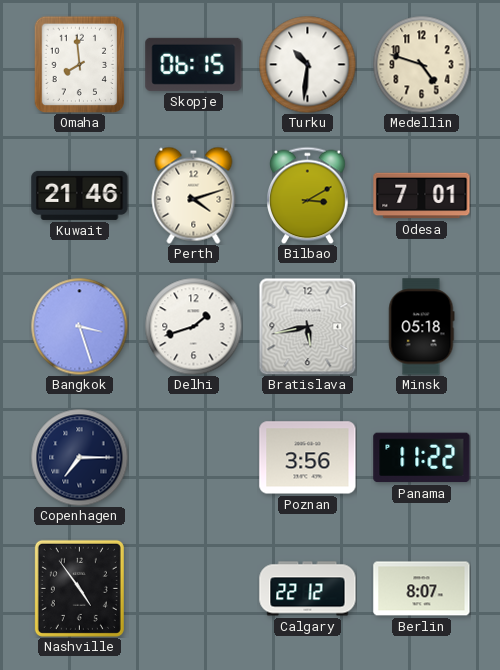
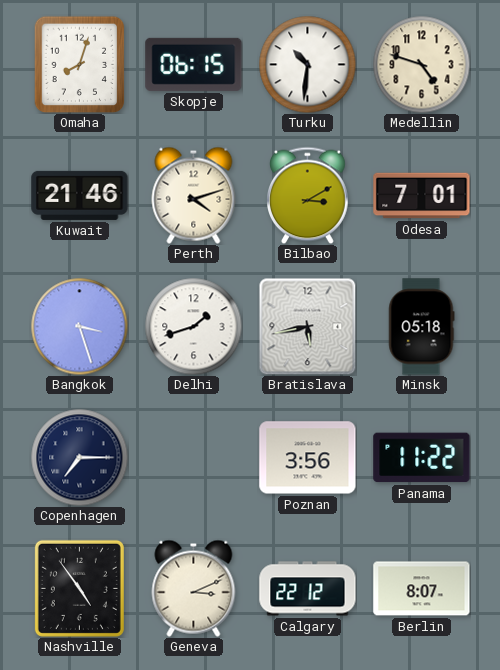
Omaha: 7:59 -> 8:03 (80, 64)
Geneva: none -> 3:11 (194, 588)
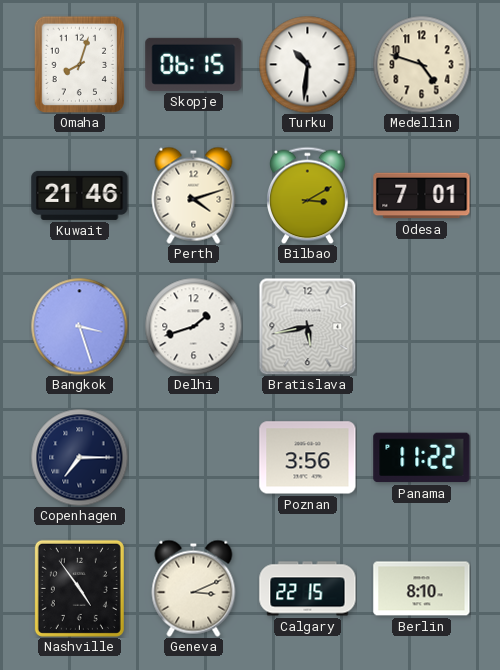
Minsk: 05:18 -> none (422, 327)
Calgary: 22:12 -> 22:15 (308, 589)
Berlin: 8:07 -> 8:10 (422, 589)
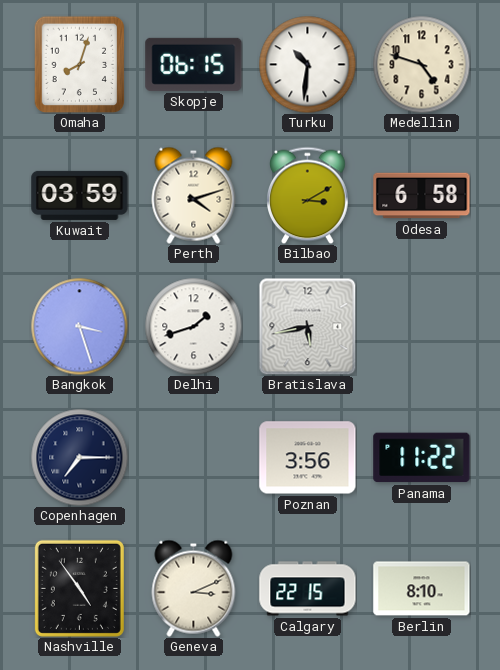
Kuwait: 21:46 -> 03:59 (80, 195)
Odesa: 7:01 -> 6:58 (422, 196)
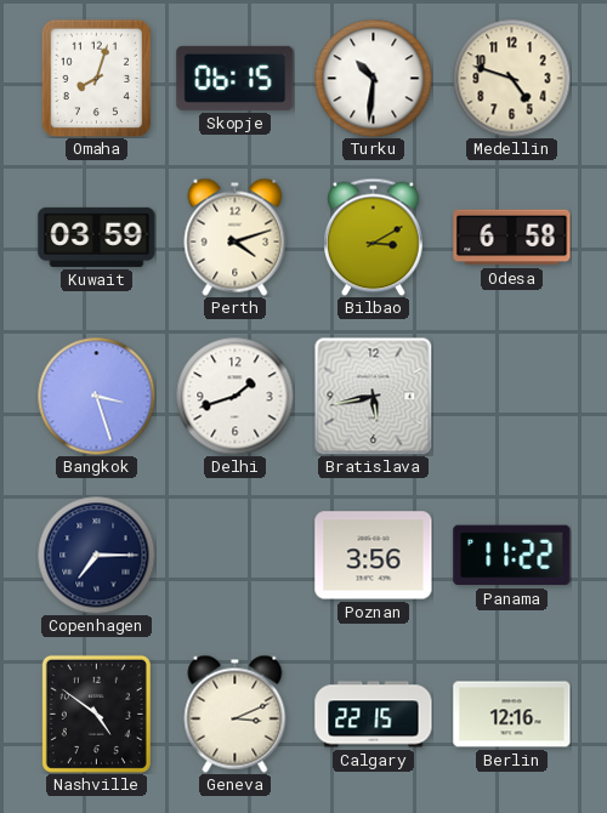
Nashville: 4:54 -> 4:51 (96, 713)
Berlin: 8:10 -> 12:16 (512, 715)
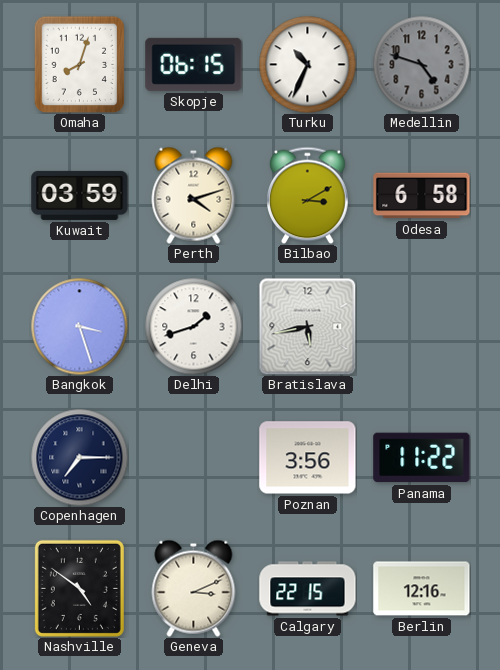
Turku: 10:31 -> 10:34 (307, 64)
Medellin dial: cream -> grey (421, 64)
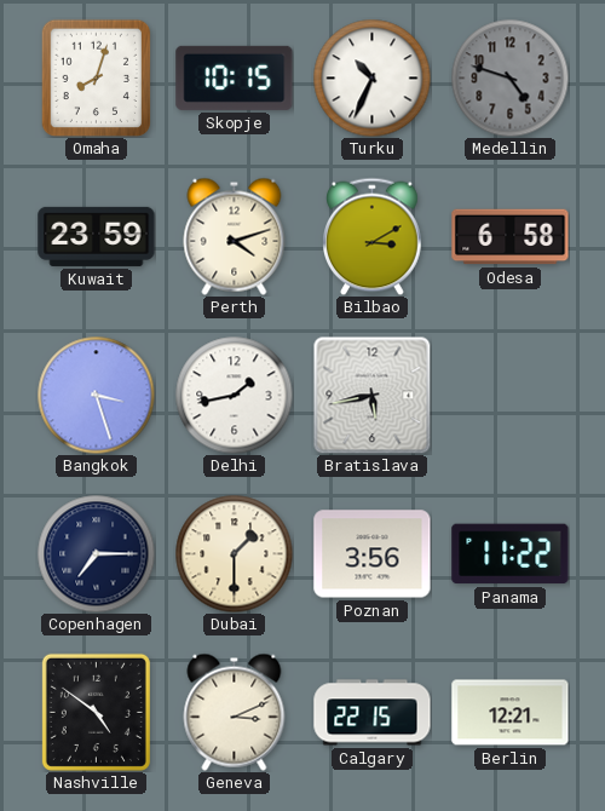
Skopje: 06:15 -> 10:15 (235, 77)
Kuwait: 03:59 -> 23:59 (97, 236)
Delhi: 1:42 -> 1:43 (234, 395)
Dubai: none -> 1:30 (234, 553)
Berlin: 12:16 -> 12:21 (511, 713)
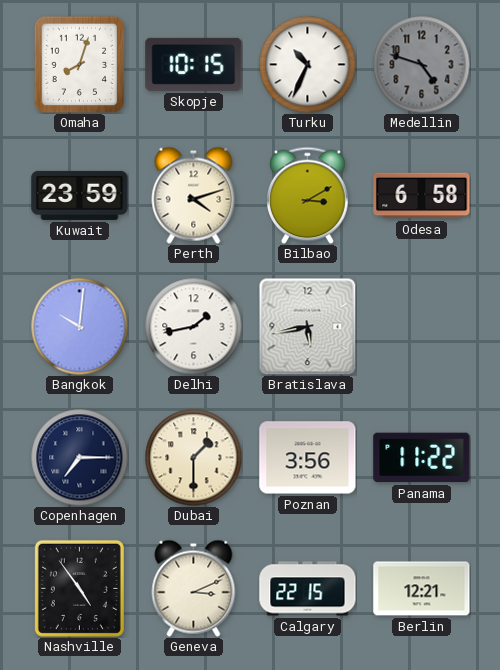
Bangkok: 3:27 -> 10:01 (79, 326)
Nashville: 4:51 -> 4:54 (79, 588)
